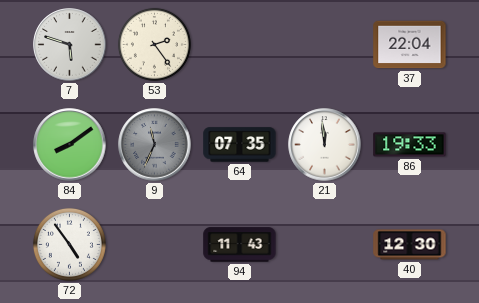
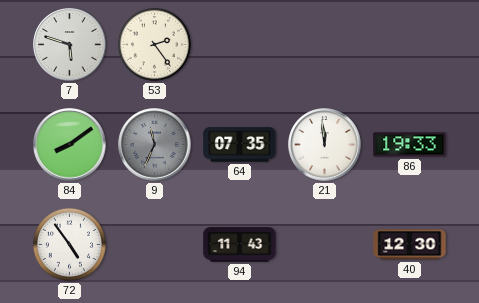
37: 22:04 -> none (410, 45)
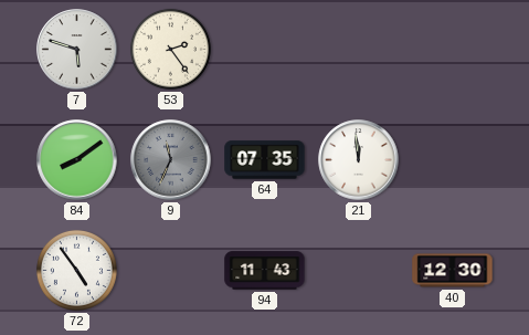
86: 19:33 -> none (410, 145)
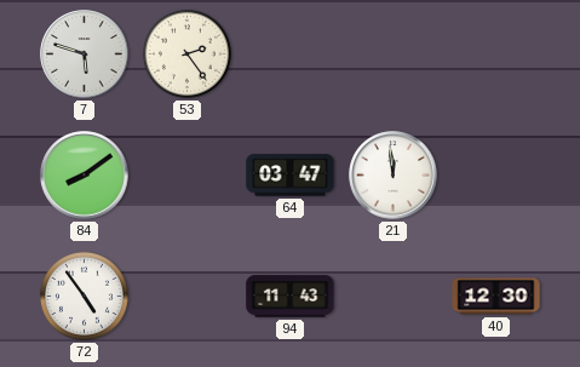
9: 11:34 -> none (171, 160)
64: 07:35 -> 03:47 (291, 176)
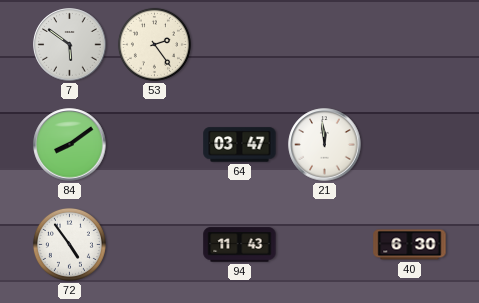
7: 5:48 -> 5:51 (70, 45)
40: 12:30 -> 6:30 (410, 245)
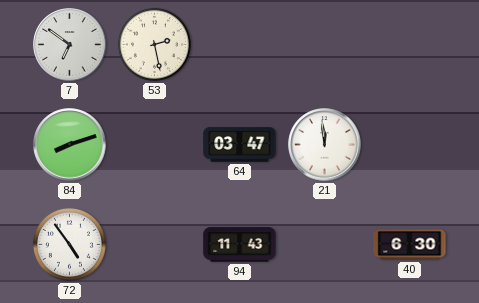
7: 5:51 -> 6:51 (70, 45)
53: 2:24 -> 2:28 (154, 44)
84: 8:09 -> 8:12 (70, 145)
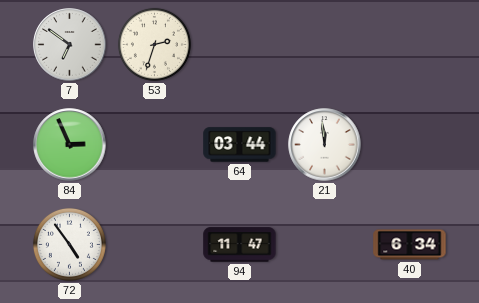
53: 2:28 -> 2:33 (154, 44)
84: 8:12 -> 2:56 (70, 145)
64: 03:47 -> 03:44 (240, 145)
94: 11:43 -> 11:47 (240, 245)
40: 6:30 -> 6:34 (410, 245)
